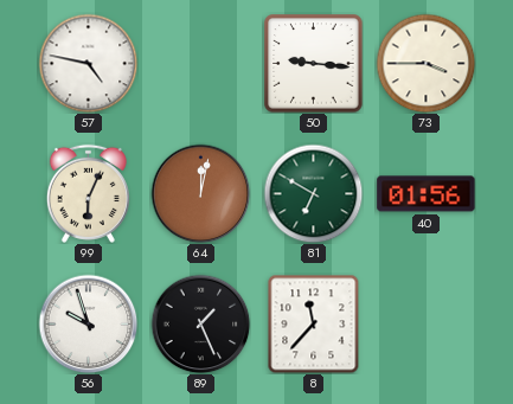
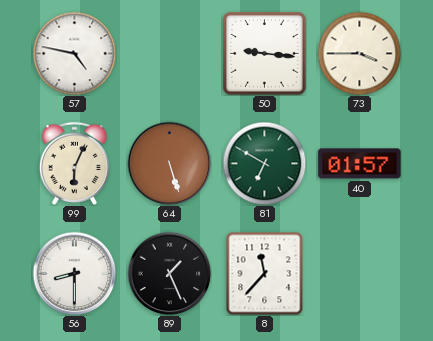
64: 12:02 -> 5:27 (169, 163)
40: 01:56 -> 01:57 (360, 164)
56: 9:57 -> 8:30 (74, 273)
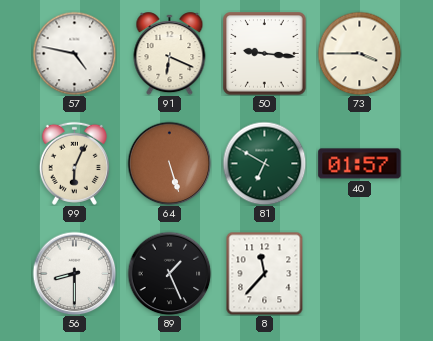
91: none -> 6:19 (170, 54)
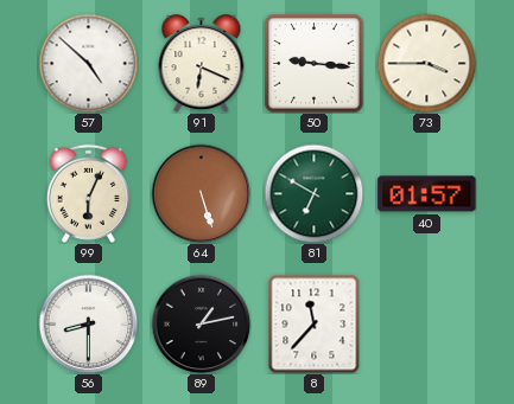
57: 4:47 -> 4:52 (88, 63)
89: 1:26 -> 1:13 (201, 323)
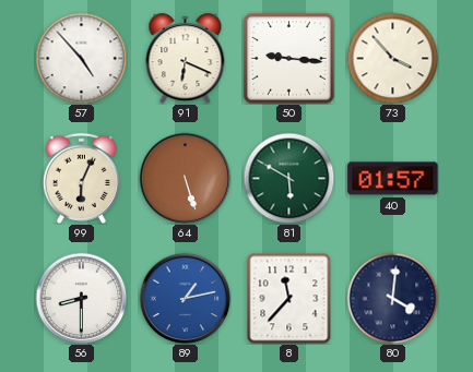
57: 4:52 -> 4:53 (81, 58)
73: 3:45 -> 3:53 (392, 58)
81: 6:50 -> 5:50 (288, 178)
89 dial: black -> blue (185, 298)
80: none -> 4:01 (392, 298)
